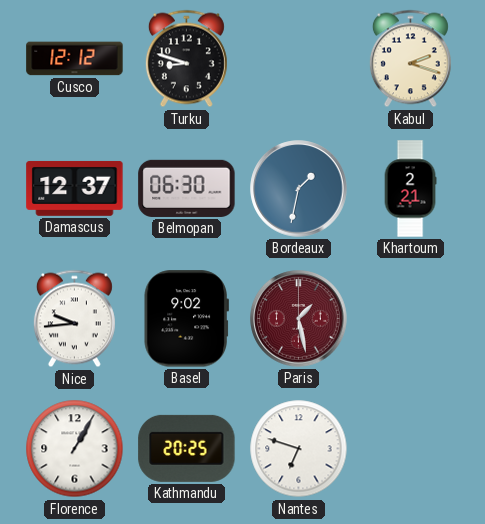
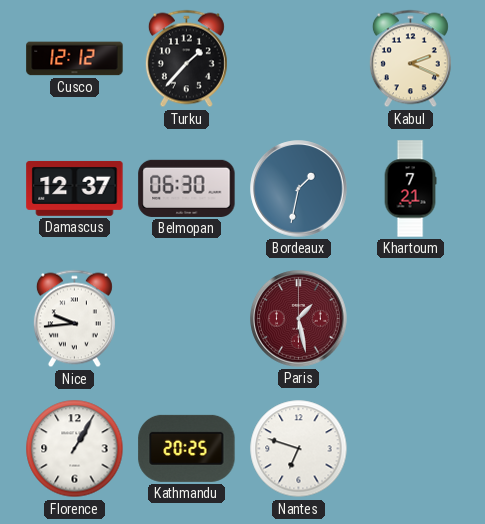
Turku: 8:48 -> 1:37 (186, 59)
Kabul: 2:18 -> 2:19 (410, 59)
Khartoum: 2:21 -> 7:21 (410, 189)
Basel: 9:02 -> none (186, 319)
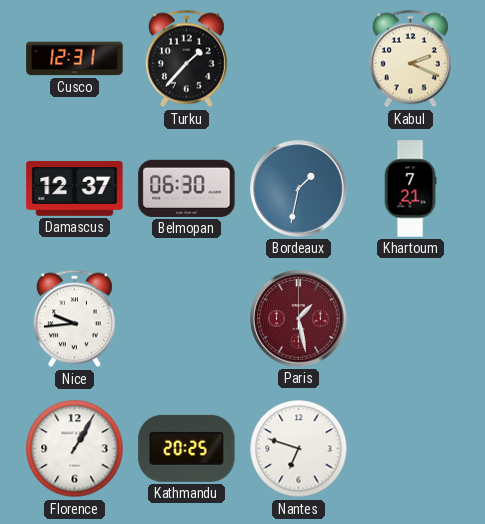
Cusco: 12:12 -> 12:31 (75, 59)
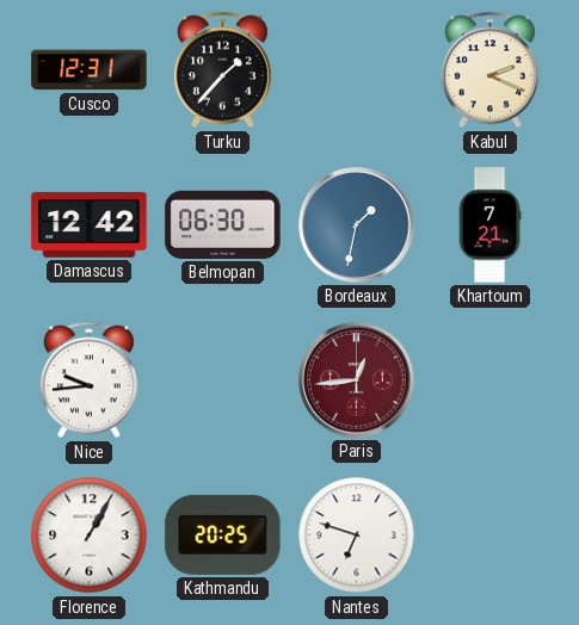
Damascus: 12:37 -> 12:42 (90, 224)
Paris: 1:28 -> 12:44 (357, 380)
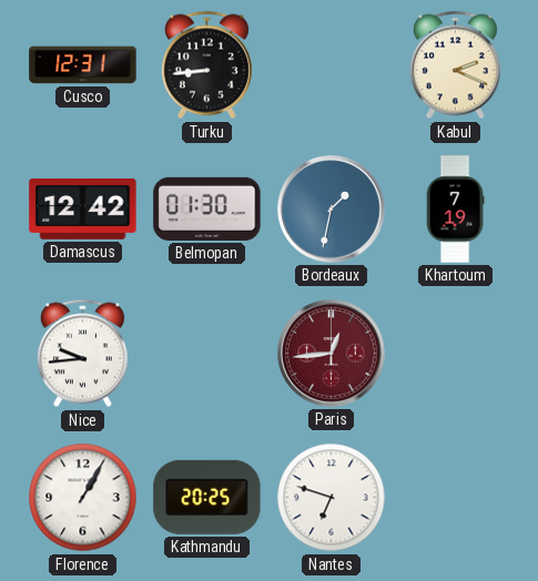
Turku: 1:37 -> 8:44 (206, 65)
Belmopan: 06:30 -> 01:30 (207, 208)
Khartoum: 7:21 -> 7:19 (455, 210)
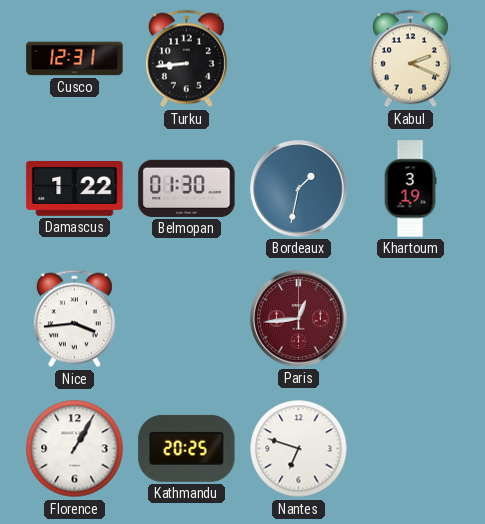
Damascus: 12:42 -> 1:22 (75, 188)
Khartoum: 7:19 -> 3:19 (410, 189)
Nice: 9:44 -> 3:44 (74, 319)
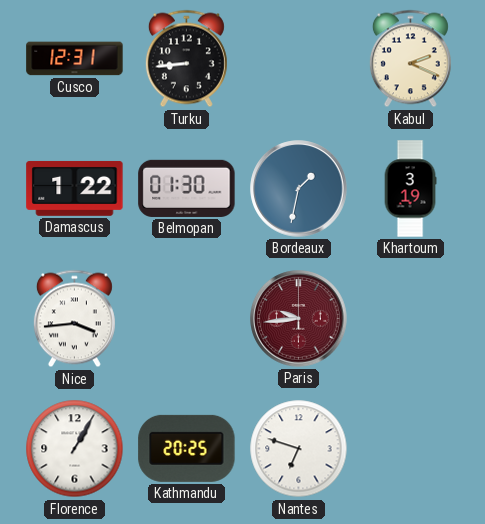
Paris: 12:44 -> 9:44 (299, 319)
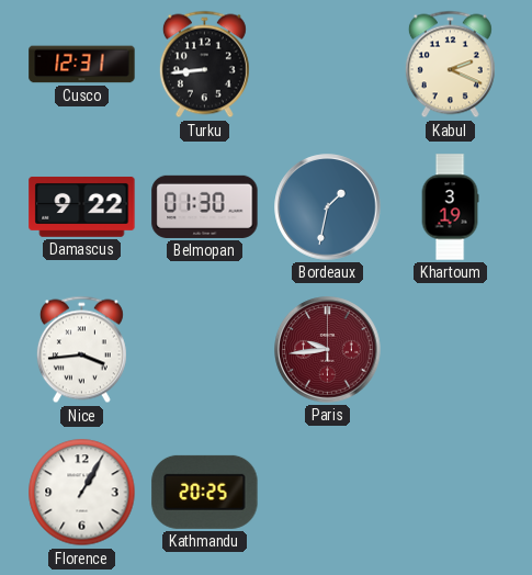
Damascus: 1:22 -> 9:22 (82, 206)
Nantes: 6:48 -> none (299, 449)
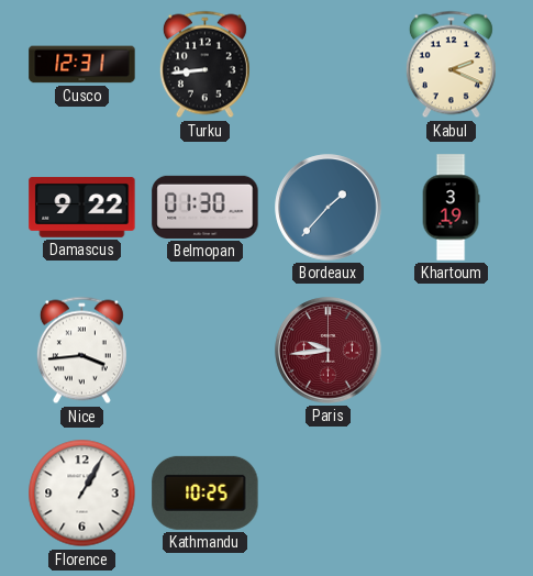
Bordeaux: 1:32 -> 1:37 (329, 208)
Kathmandu: 20:25 -> 10:25 (206, 492)
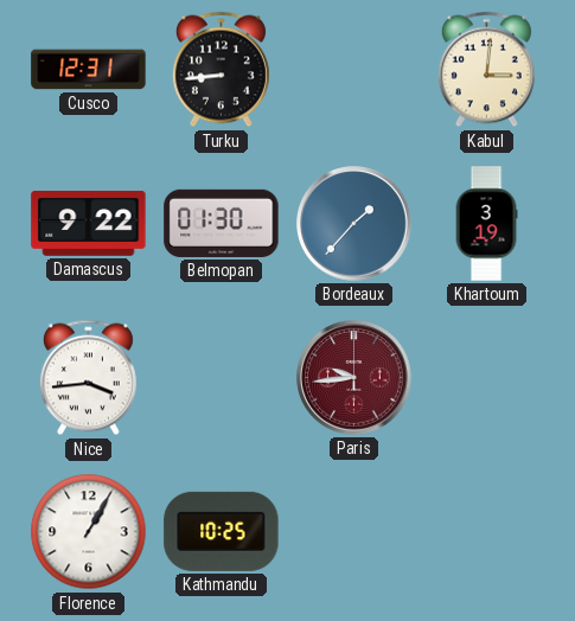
Kabul: 2:19 -> 3:01 (486, 70)
